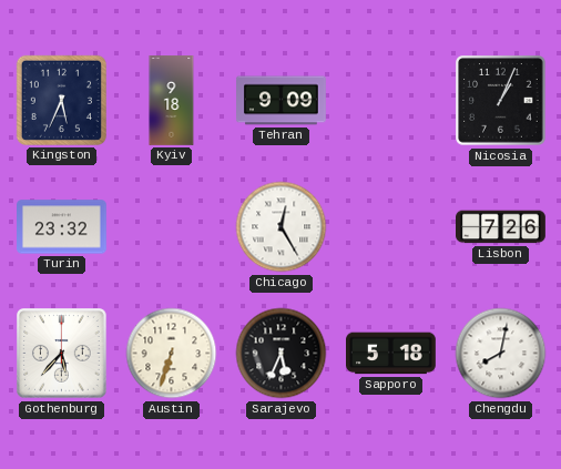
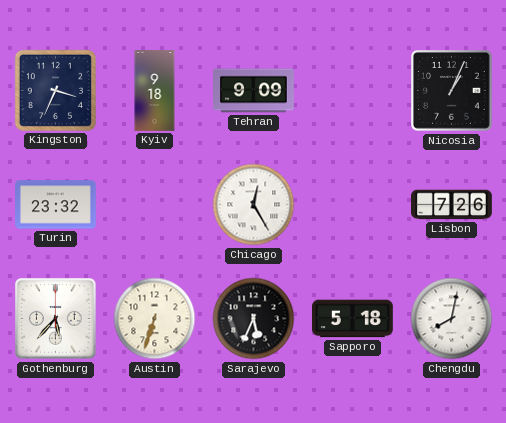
Kingston: 5:34 -> 3:34 (55, 90)
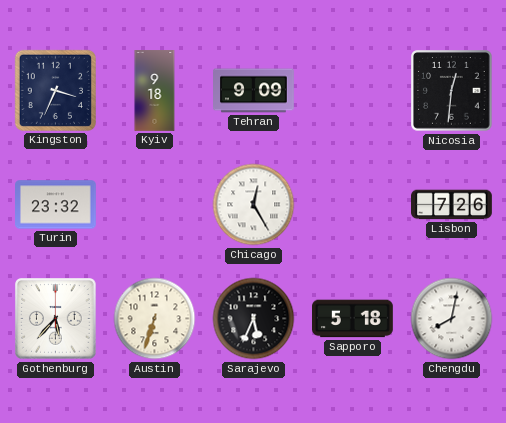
Nicosia: 1:04 -> 12:31 (452, 91)
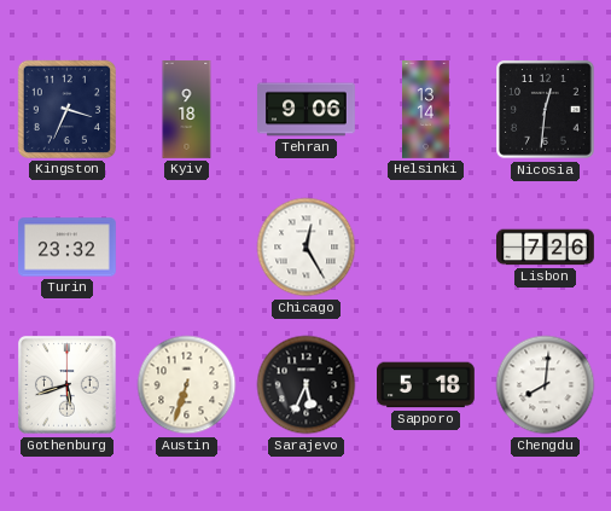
Tehran: 9:09 -> 9:06 (307, 110)
Helsinki: none -> 13:14 (426, 110)
Gothenburg: 5:37 -> 5:42 (68, 385)
Chengdu: 8:02 -> 8:01 (546, 385)
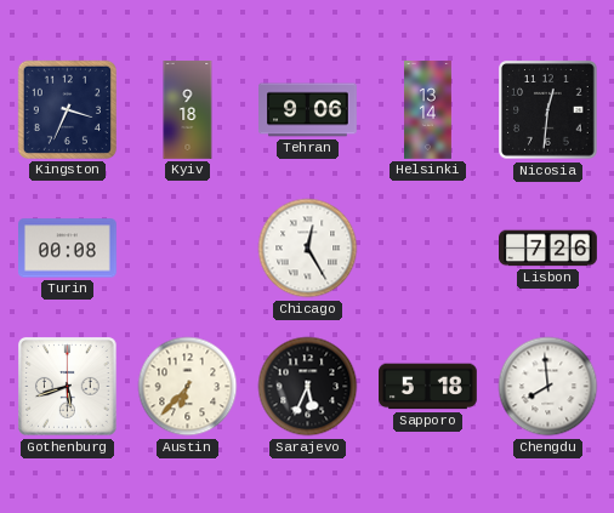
Turin: 23:32 -> 00:08 (68, 249)
Austin: 6:33 -> 6:37 (188, 387)
Chengdu: 8:01 -> 7:59 (548, 387)
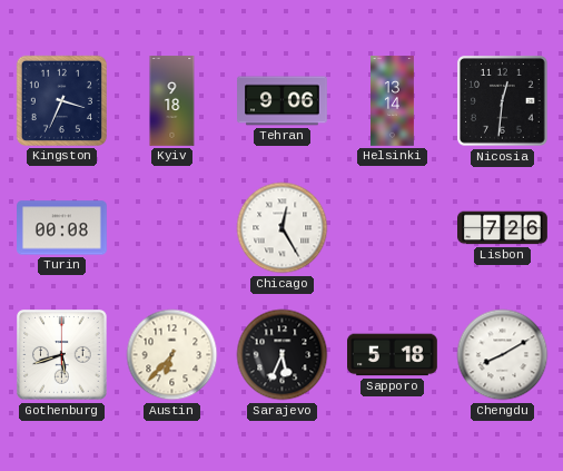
Chengdu: 7:59 -> 8:10 (503, 355)
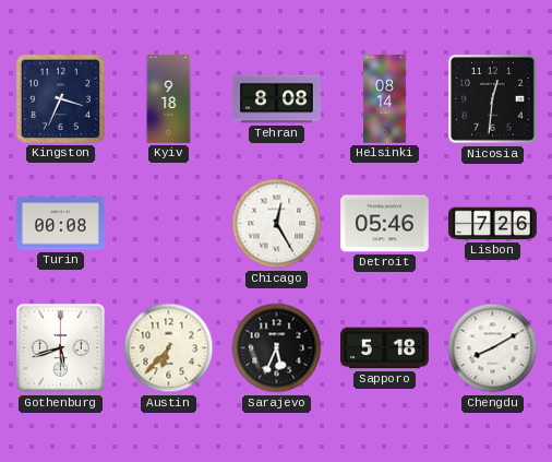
Tehran: 9:06 -> 8:08 (277, 99)
Helsinki: 13:14 -> 08:14 (385, 99)
Detroit: none -> 05:46 (385, 224)
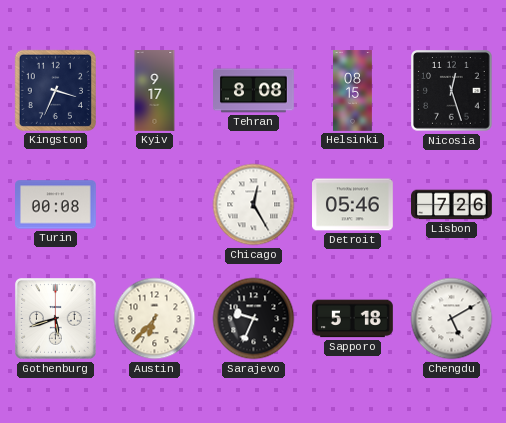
Kyiv: 9:18 -> 9:17 (155, 91)
Helsinki: 08:14 -> 08:15 (353, 91)
Nicosia: 12:31 -> 12:27 (452, 91)
Sarajevo: 5:34 -> 9:34 (254, 319)
Chengdu: 8:10 -> 5:10 (452, 319)
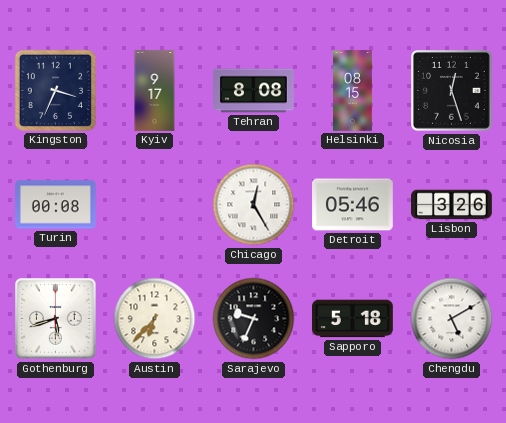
Lisbon: 7:26 -> 3:26 (452, 205)
